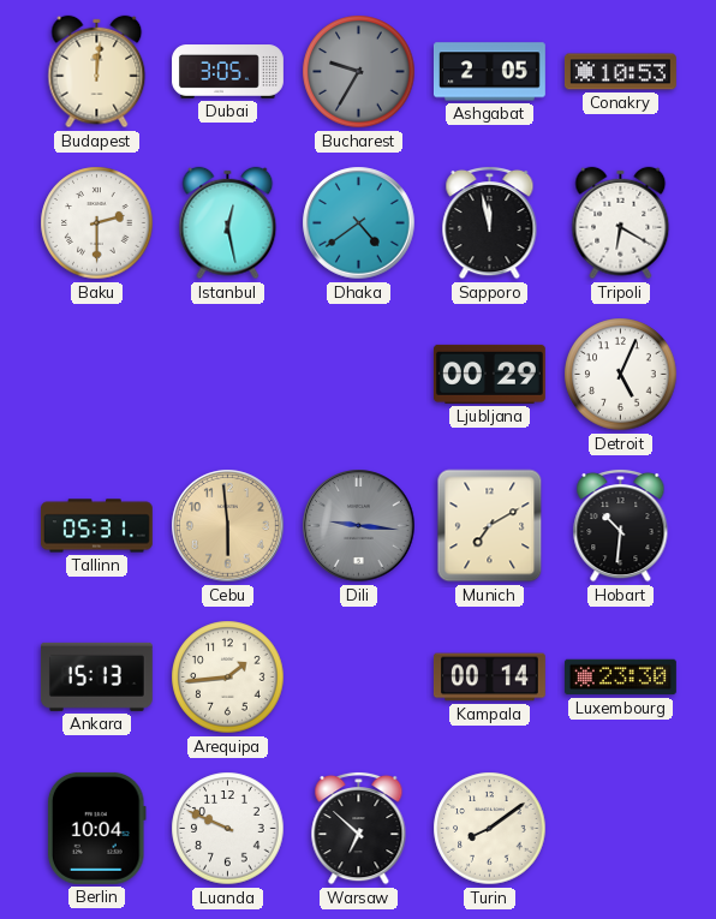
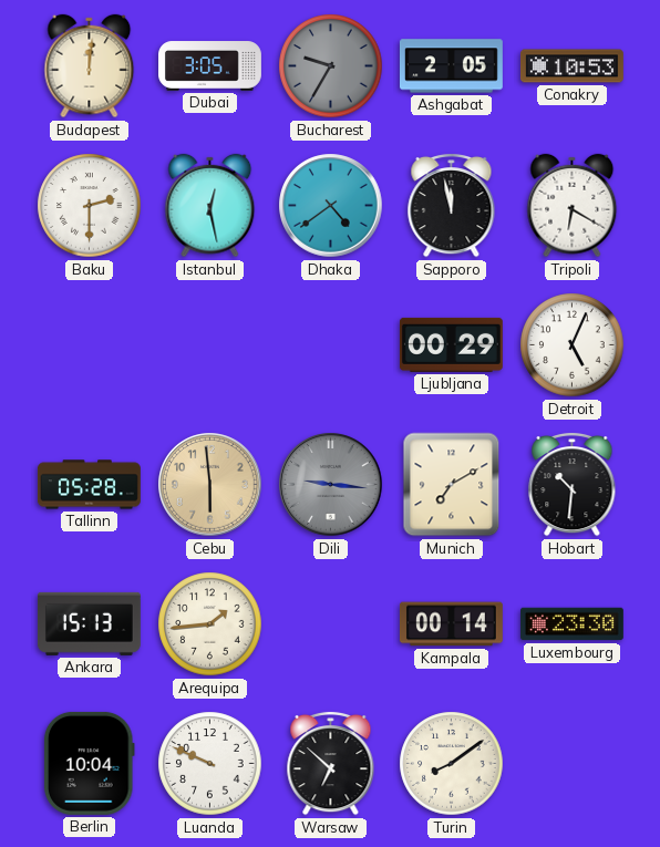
Tallinn: 05:31 -> 05:28 (89, 485)
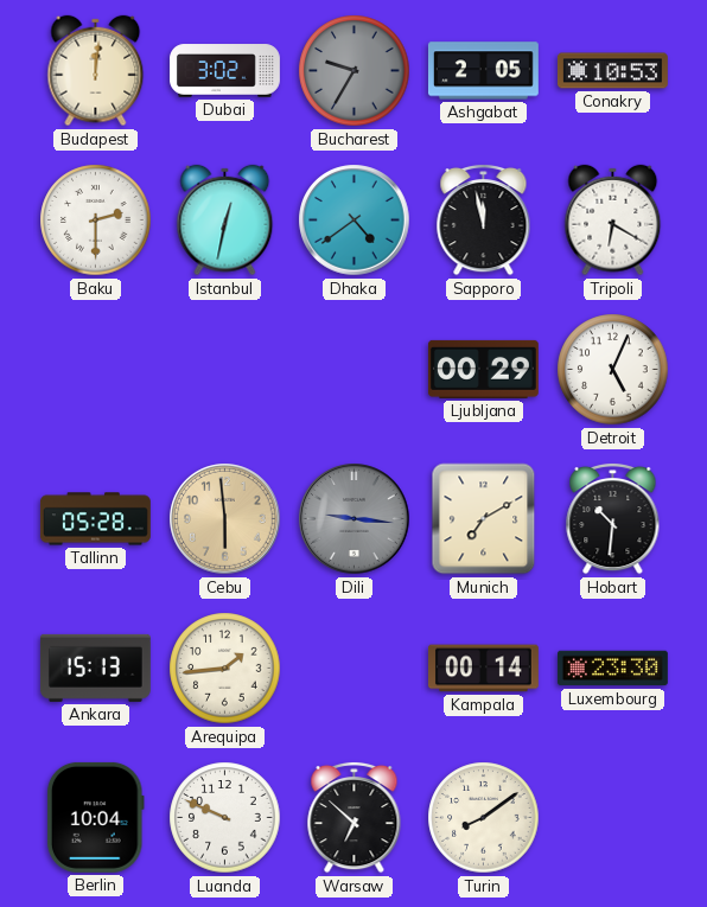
Dubai: 3:05 -> 3:02 (225, 71)
Istanbul: 12:28 -> 12:32 (225, 221)
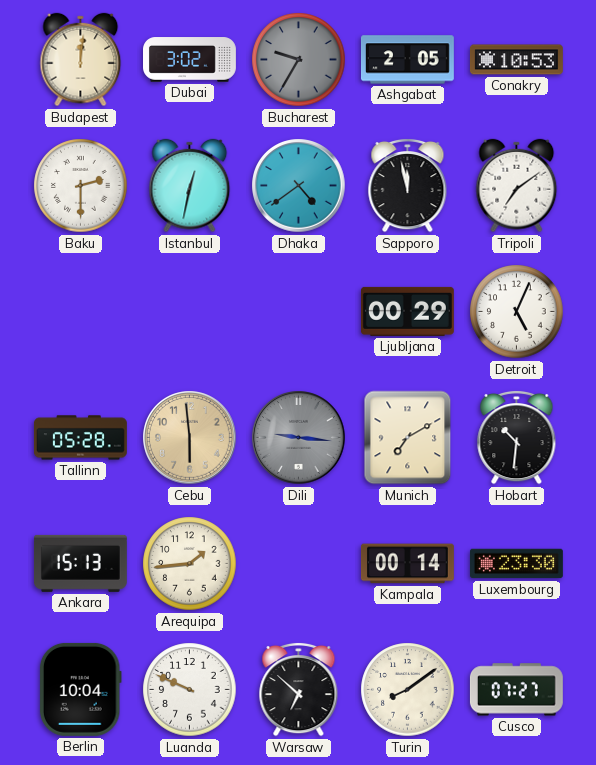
Tripoli: 6:20 -> 7:09 (517, 186)
Cusco: none -> 07:27 (516, 690)
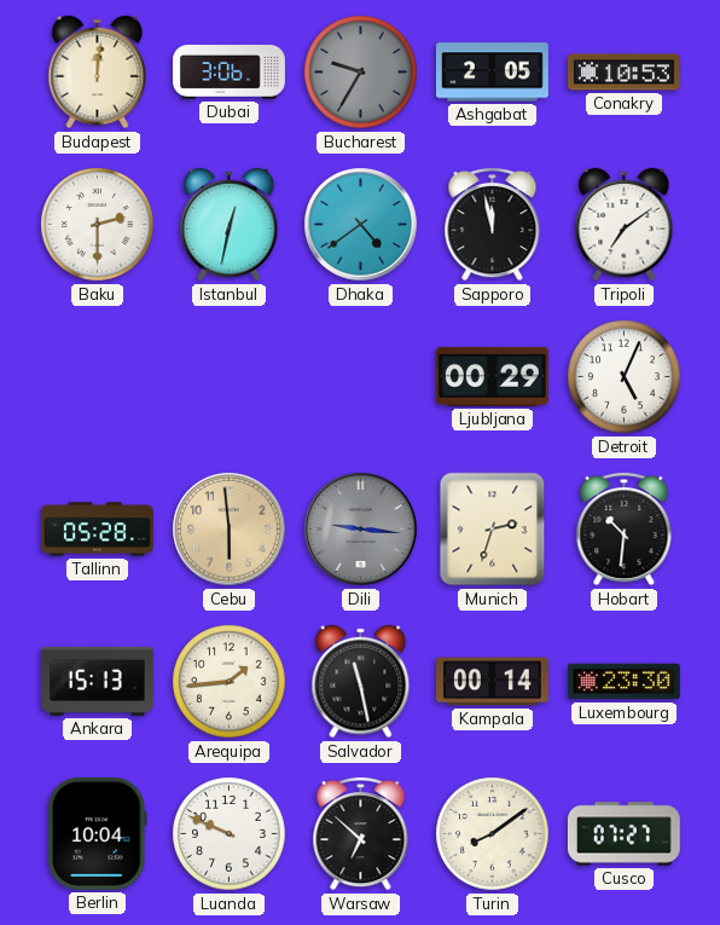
Dubai: 3:02 -> 3:06 (230, 73)
Munich: 7:10 -> 2:33 (493, 530)
Salvador: none -> 11:28 (361, 682)
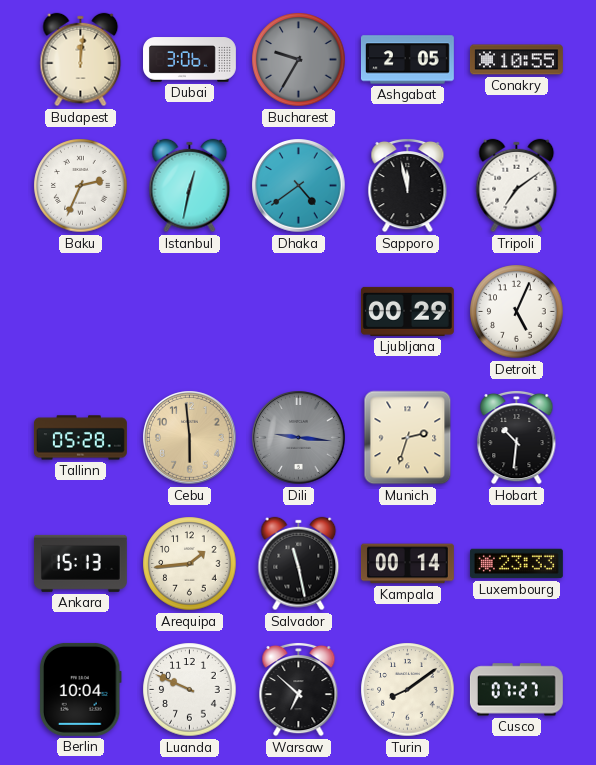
Conakry: 10:53 -> 10:55 (516, 60)
Baku: 2:30 -> 2:34 (81, 186)
Luxembourg: 23:30 -> 23:33 (516, 564)
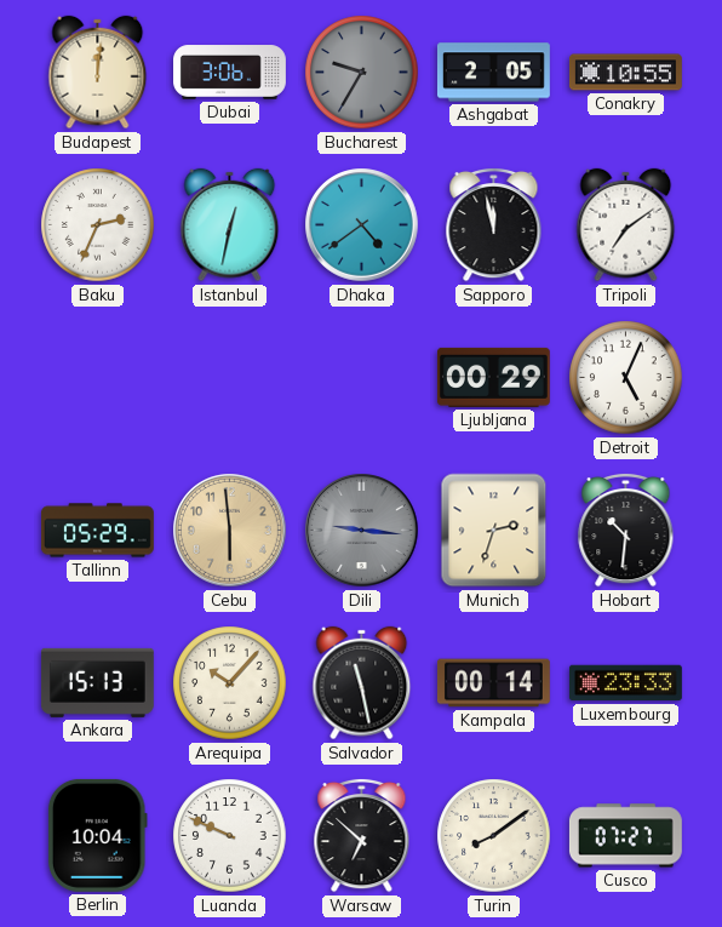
Tallinn: 05:28 -> 05:29 (97, 531)
Arequipa: 1:44 -> 10:07 (230, 683)
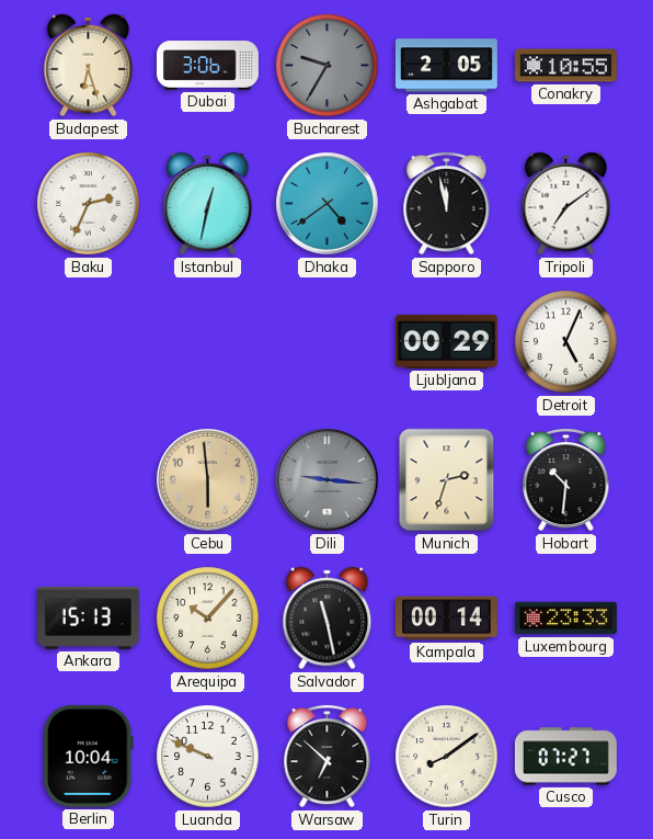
Budapest: 12:01 -> 6:27 (89, 66)
Tallinn: 05:29 -> none (97, 531)
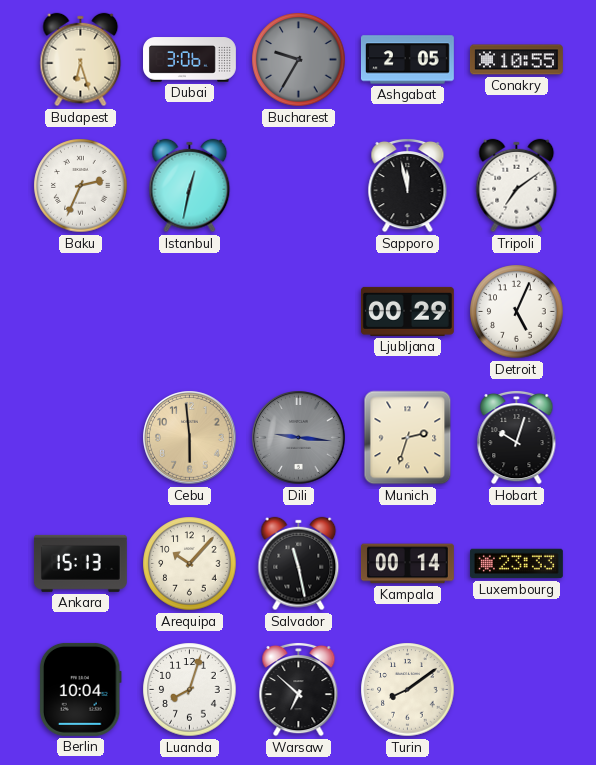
Dhaka: 4:39 -> none (328, 204)
Hobart: 10:31 -> 10:03 (517, 437)
Luanda: 9:49 -> 8:03 (190, 690)
Cusco: 07:27 -> none (565, 757)
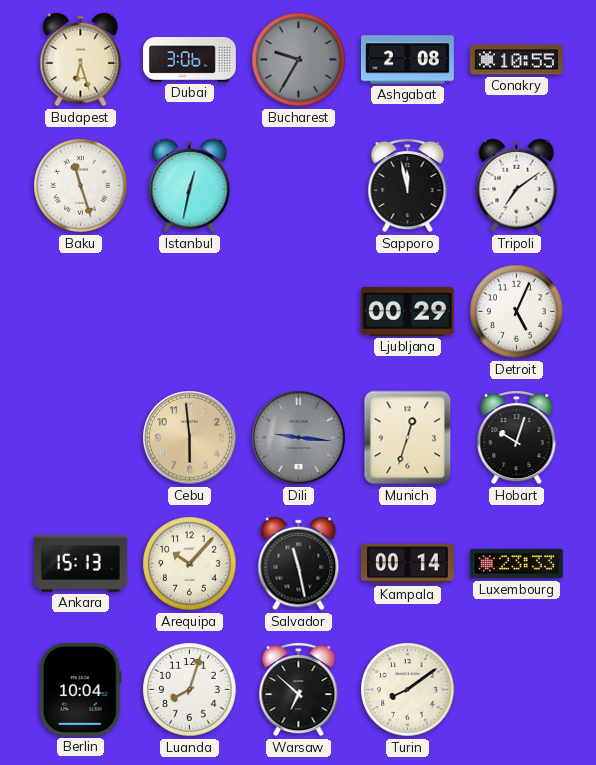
Ashgabat: 2:05 -> 2:08 (407, 60)
Baku: 2:34 -> 11:27 (81, 186)
Munich: 2:33 -> 12:33 (408, 438)
